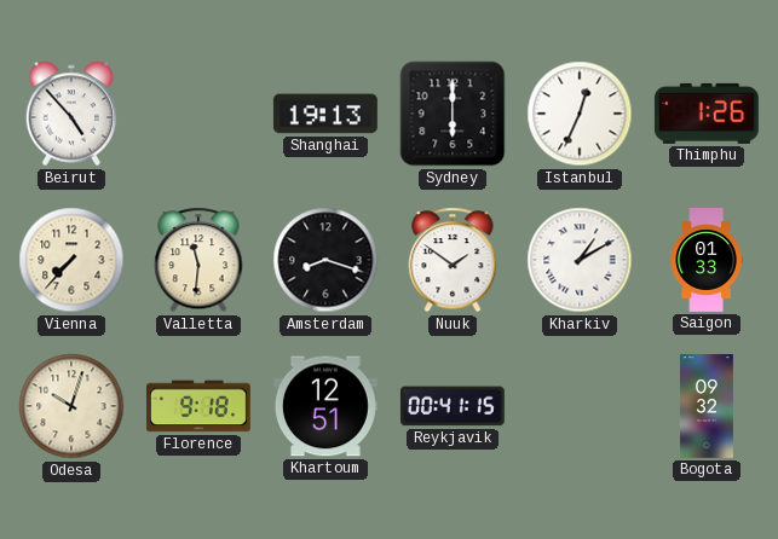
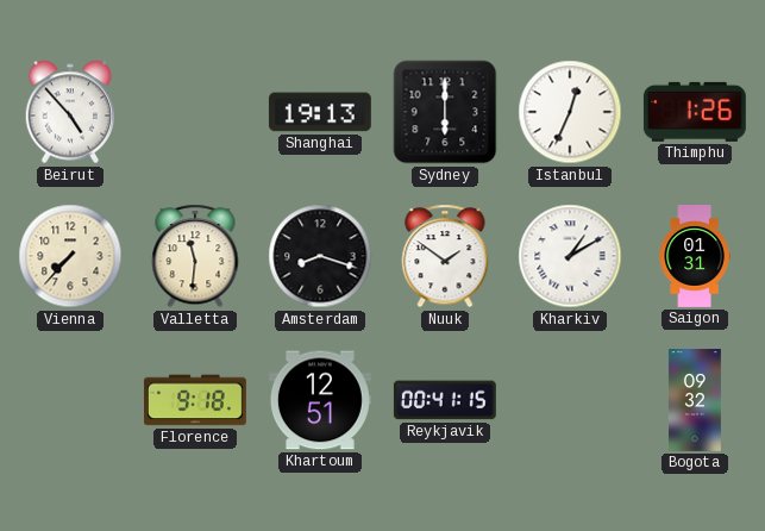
Saigon: 01:33 -> 01:31 (695, 257)
Odesa: 10:03 -> none (71, 406)
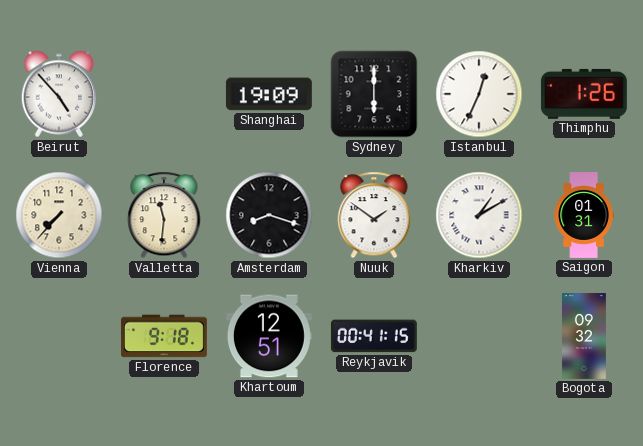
Shanghai: 19:13 -> 19:09 (269, 94)
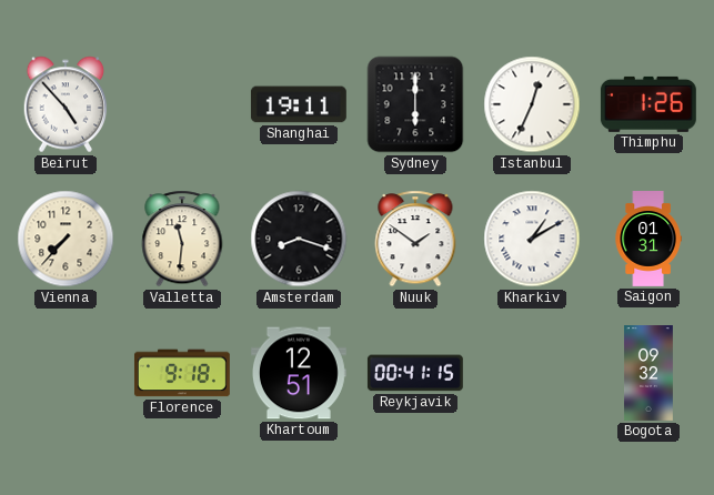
Shanghai: 19:09 -> 19:11 (299, 104)
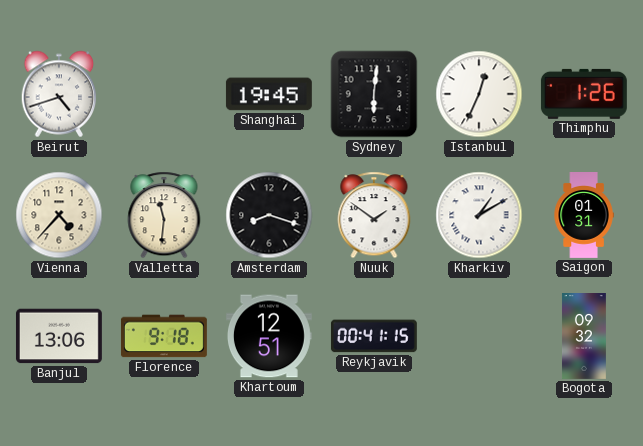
Beirut: 4:53 -> 4:42 (59, 94)
Shanghai: 19:11 -> 19:45 (269, 94)
Sydney: 6:00 -> 6:01 (374, 94)
Vienna: 7:37 -> 4:37 (59, 215)
Banjul: none -> 13:06 (59, 336)
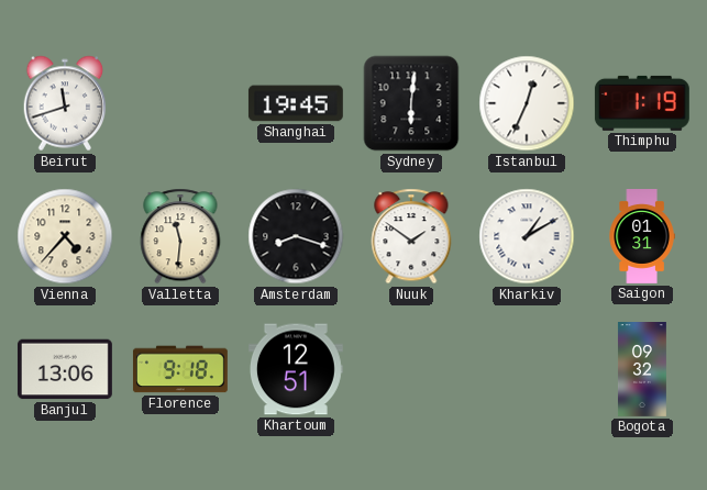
Beirut: 4:42 -> 11:42 (65, 103)
Thimphu: 1:26 -> 1:19 (642, 103)
Reykjavik: 00:41 -> none (374, 336)
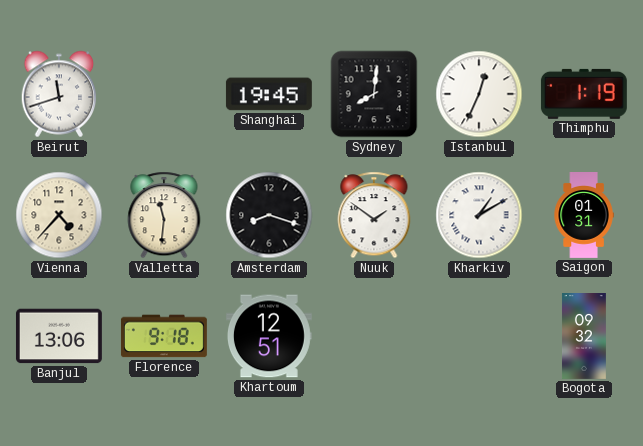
Sydney: 6:01 -> 8:01 (374, 94)
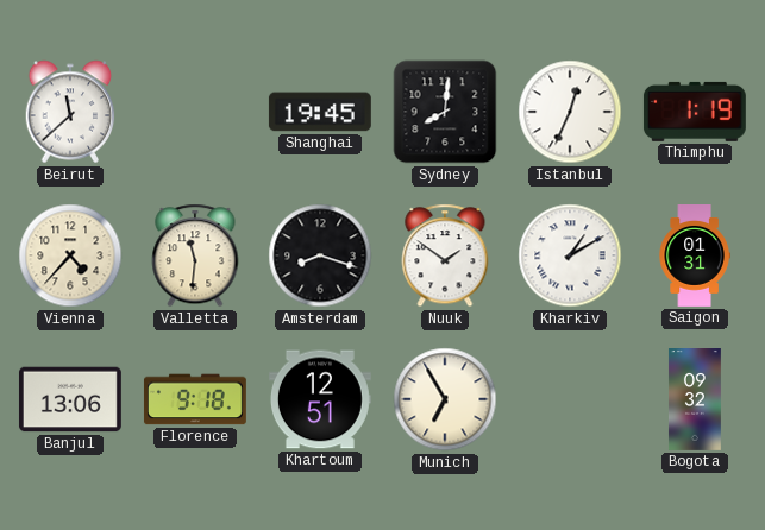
Beirut: 11:42 -> 11:38 (70, 112)
Munich: none -> 6:55 (445, 399)
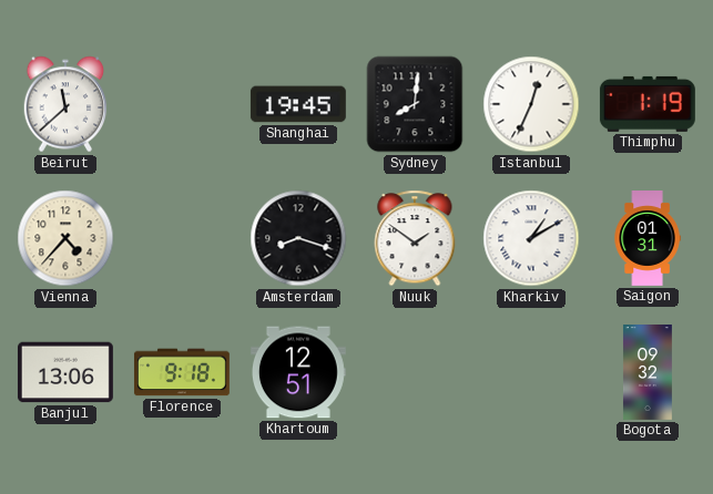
Valletta: 11:31 -> none (195, 255)
Munich: 6:55 -> none (445, 399)
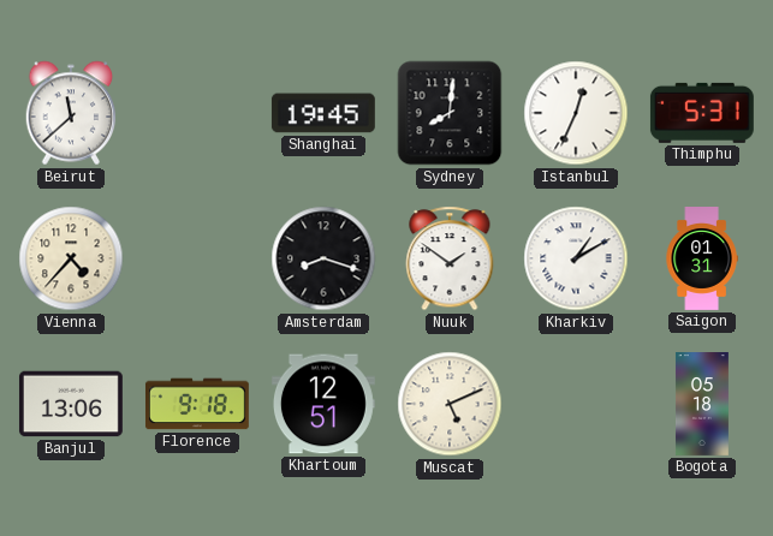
Thimphu: 1:19 -> 5:31 (702, 113)
Muscat: none -> 5:11 (450, 404)
Bogota: 09:32 -> 05:18 (702, 405)
